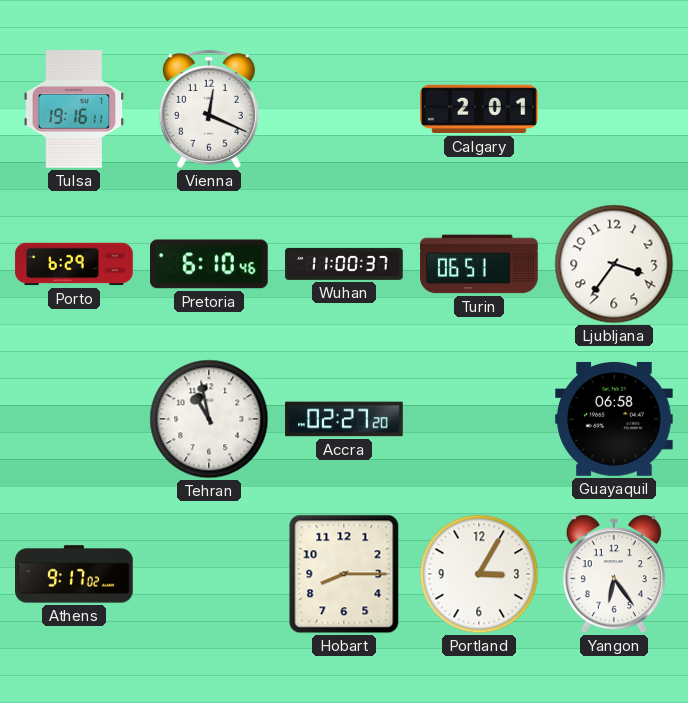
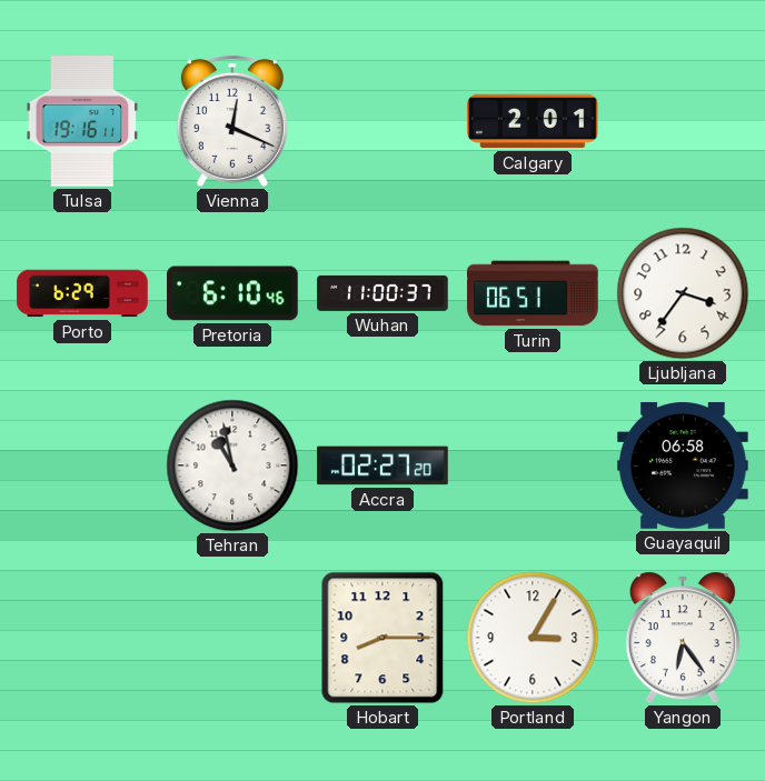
Athens: 9:17 -> none (74, 574)
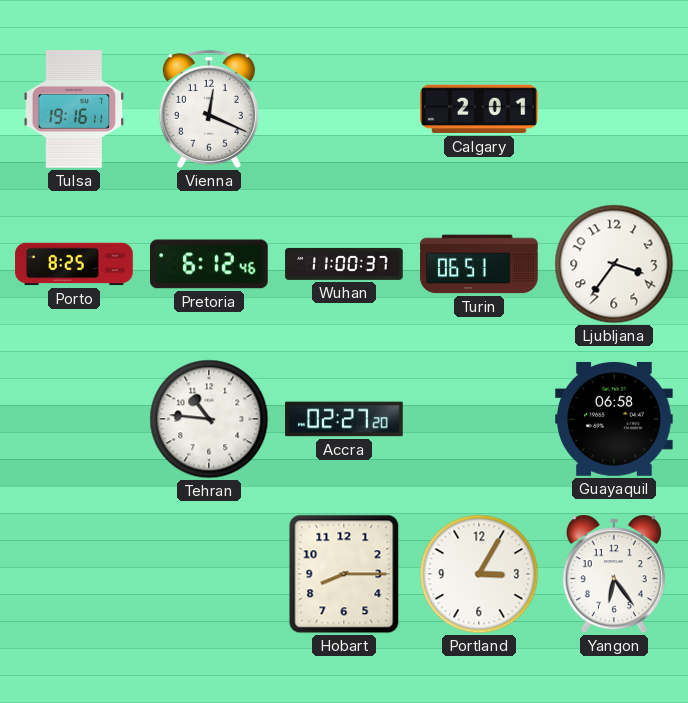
Porto: 6:29 -> 8:25 (74, 264)
Pretoria: 6:10 -> 6:12 (210, 264)
Tehran: 10:58 -> 10:46 (209, 419)
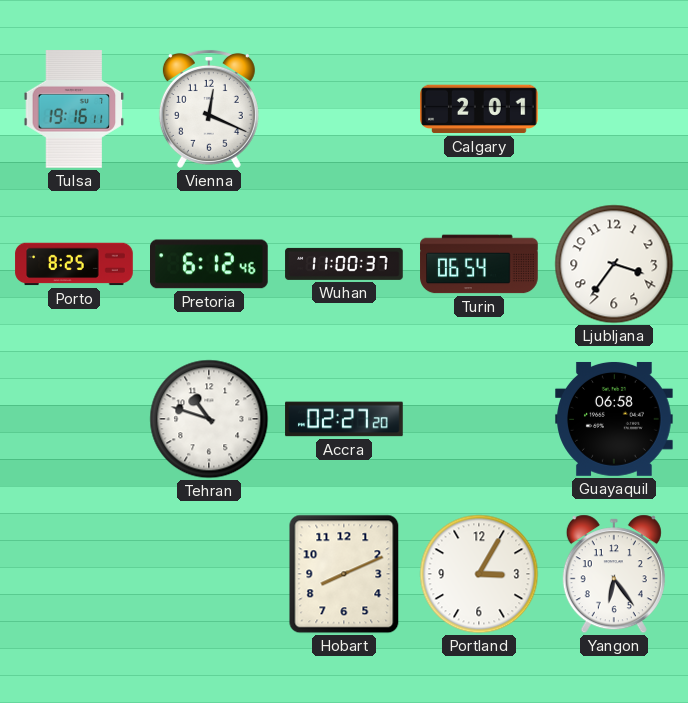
Turin: 06:51 -> 06:54 (479, 264)
Tehran: 10:46 -> 10:48 (209, 419)
Hobart: 8:15 -> 8:11 (344, 574)
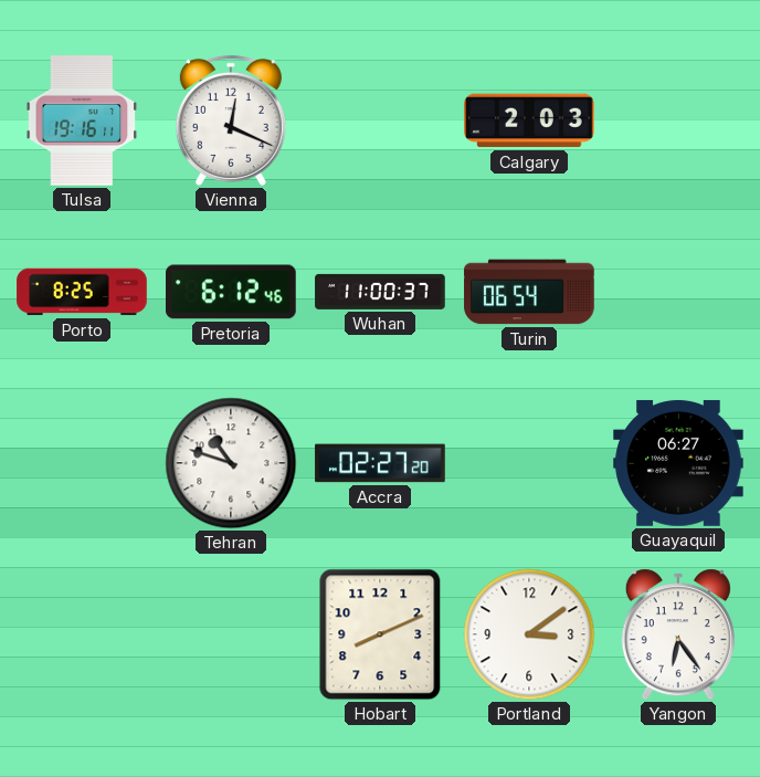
Calgary: 2:01 -> 2:03 (529, 120)
Ljubljana: 3:36 -> none (614, 264)
Guayaquil: 06:58 -> 06:27 (678, 463)
Portland: 3:05 -> 3:09 (529, 634)
